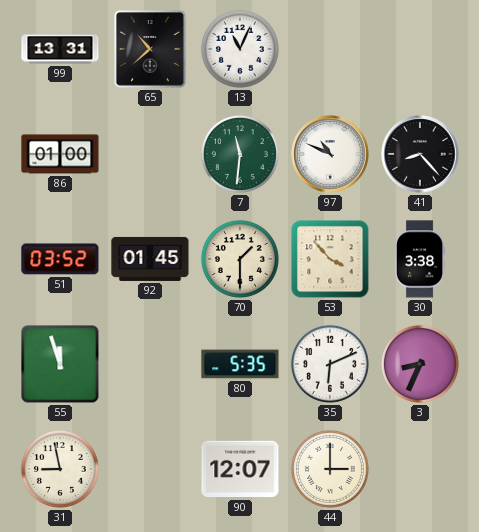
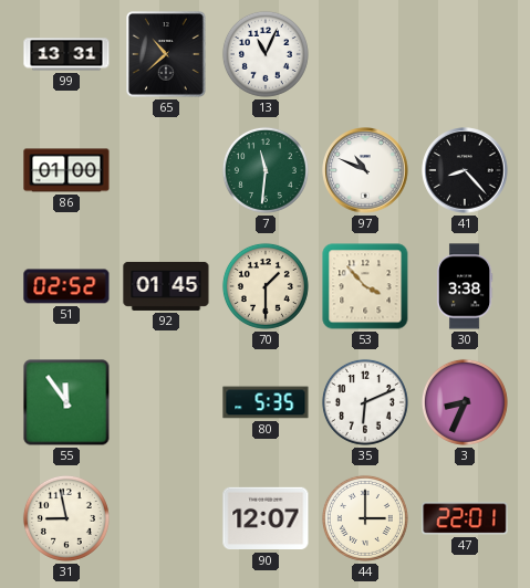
51: 03:52 -> 02:52 (66, 286)
55: 11:57 -> 11:54 (66, 402)
47: none -> 22:01 (465, 518)
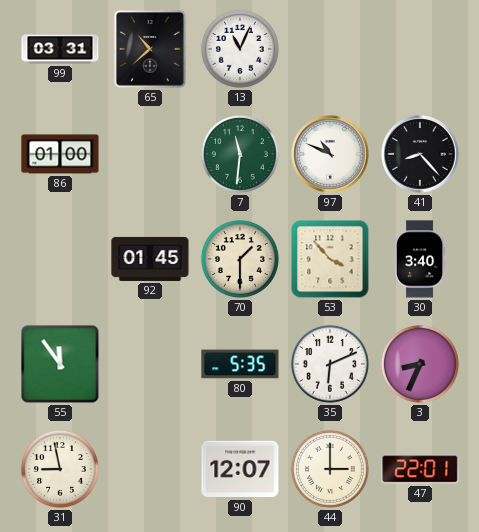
99: 13:31 -> 03:31 (60, 49)
51: 02:52 -> none (66, 286)
30: 3:38 -> 3:40 (420, 259)
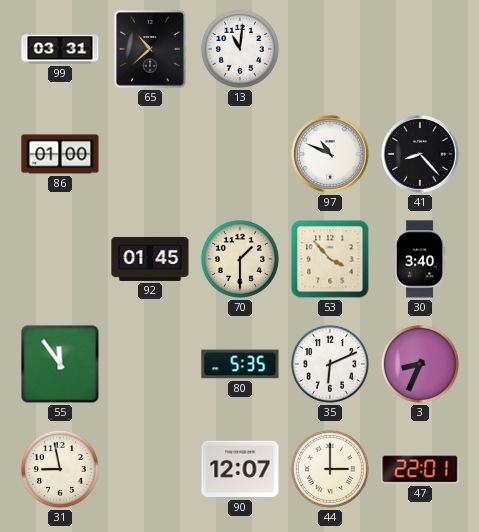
13: 11:04 -> 11:01 (240, 49)
7: 11:31 -> none (240, 154)
